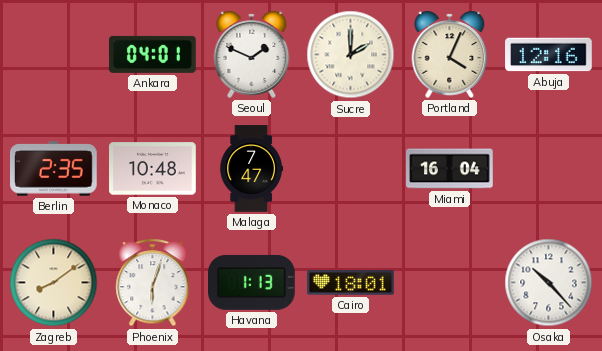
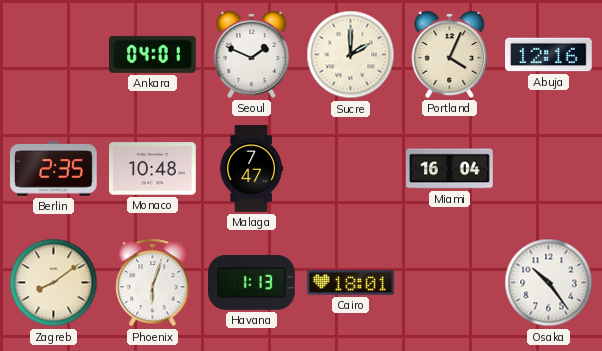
Osaka: 10:23 -> 10:24 (549, 283)
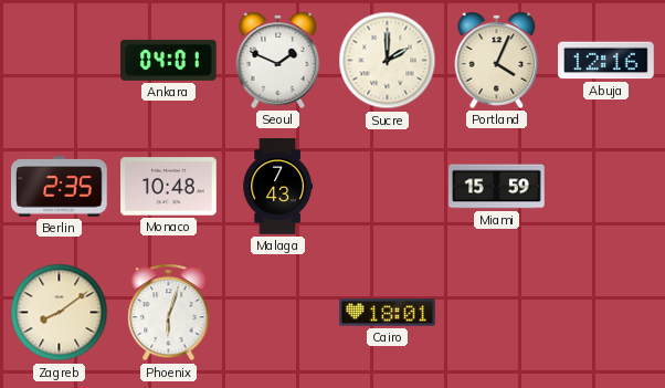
Malaga: 7:47 -> 7:43 (277, 187)
Miami: 16:04 -> 15:59 (497, 187)
Havana: 1:13 -> none (252, 282)
Osaka: 10:24 -> none (549, 283)
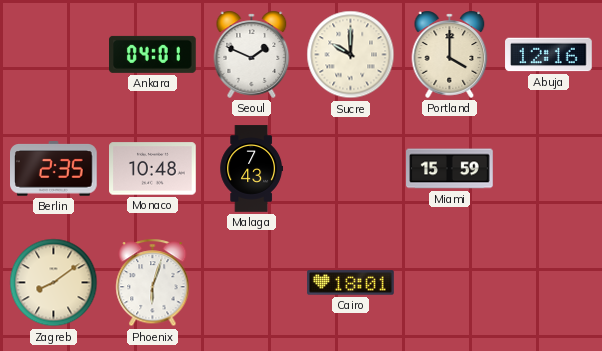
Sucre: 2:00 -> 10:00 (351, 55)
Portland: 4:04 -> 4:00 (450, 54)
